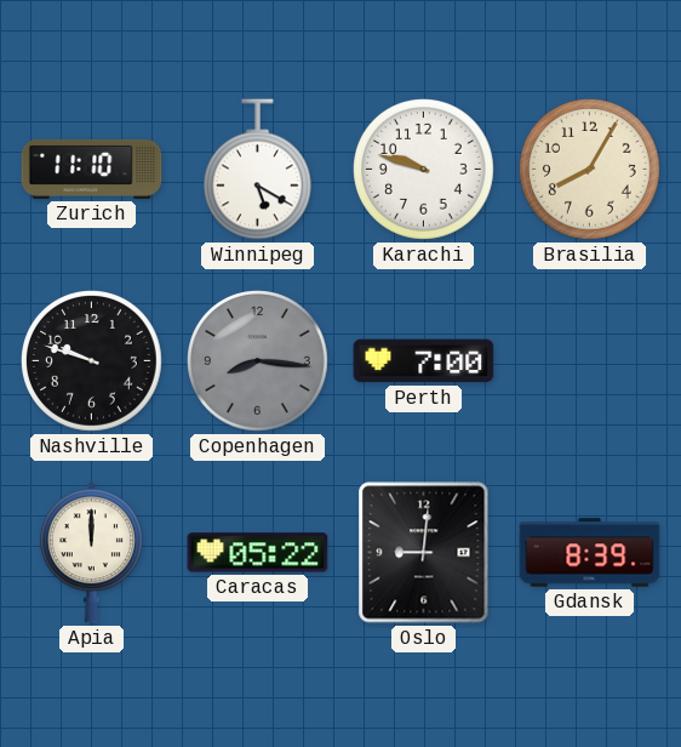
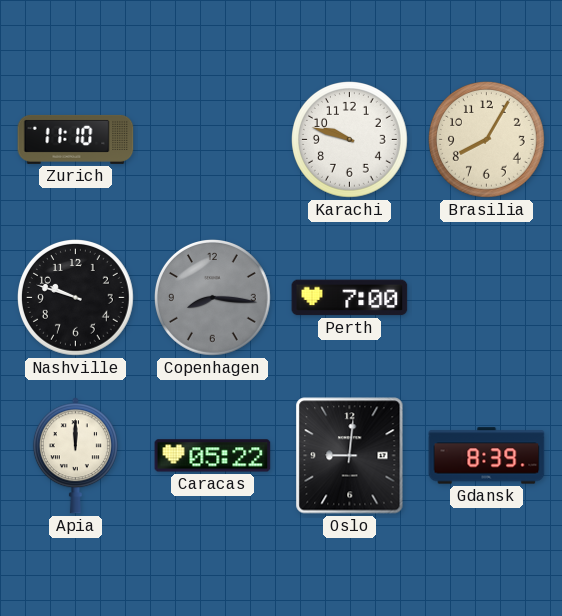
Winnipeg: 5:20 -> none (257, 170)
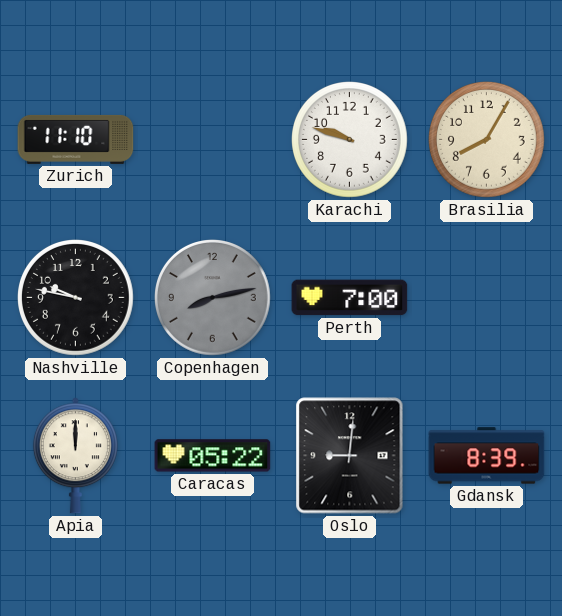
Nashville: 9:48 -> 9:47 (76, 298)
Copenhagen: 8:16 -> 8:13 (213, 298)
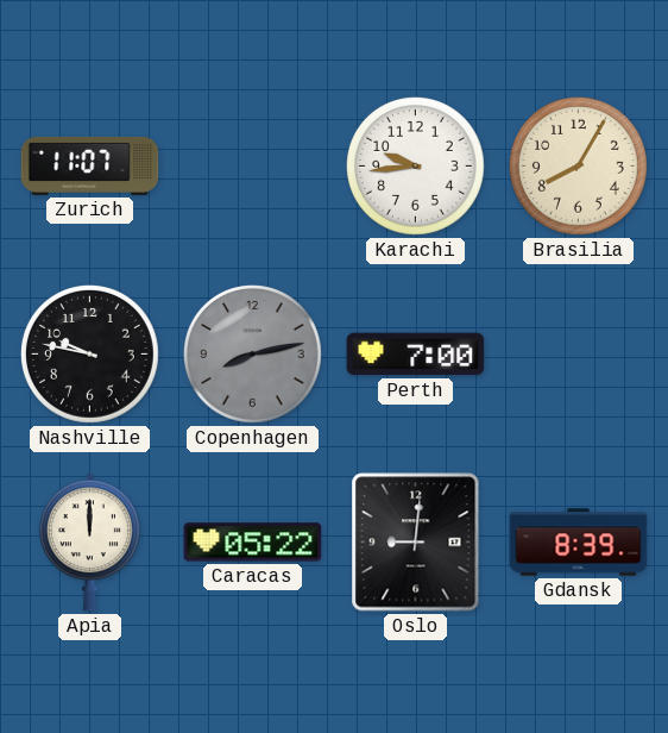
Zurich: 11:10 -> 11:07 (90, 165)
Karachi: 9:48 -> 9:44 (416, 167)
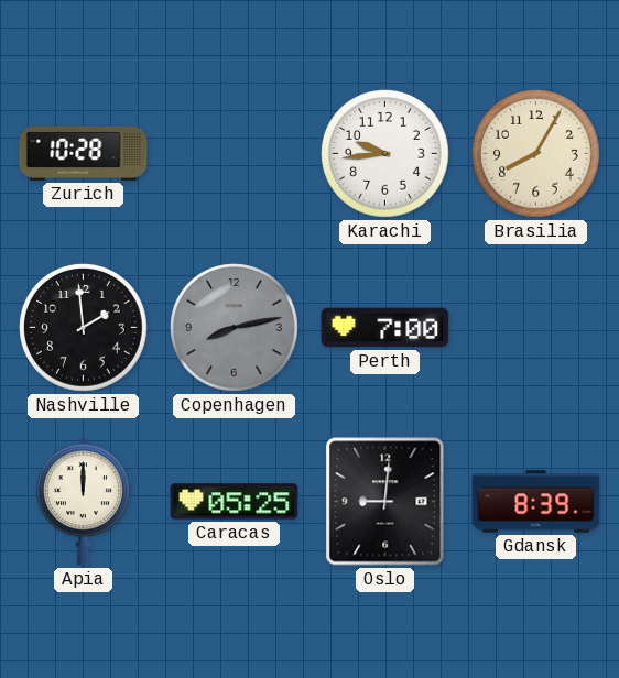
Zurich: 11:07 -> 10:28 (84, 153)
Nashville: 9:47 -> 1:59 (84, 328)
Caracas: 05:22 -> 05:25 (235, 502)
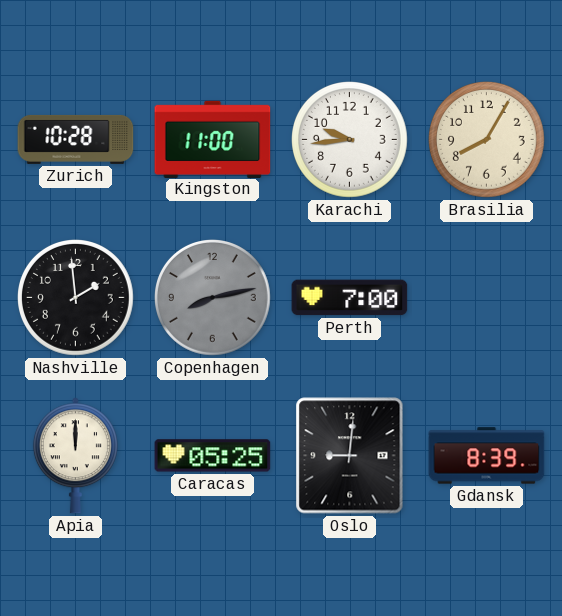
Kingston: none -> 11:00 (213, 139)
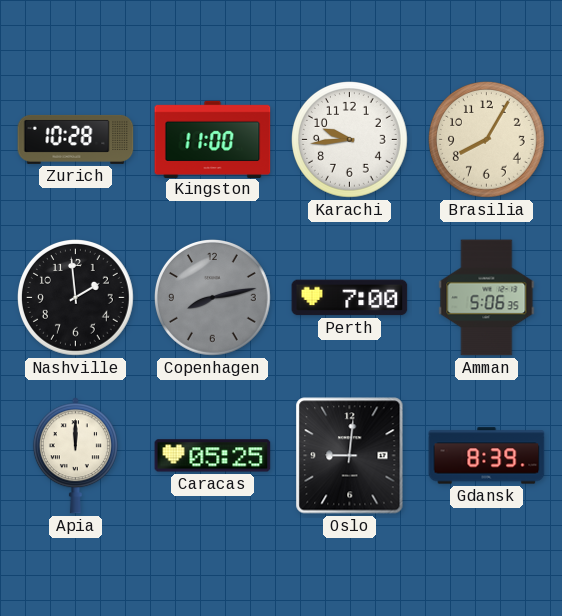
Amman: none -> 5:06 (487, 298)
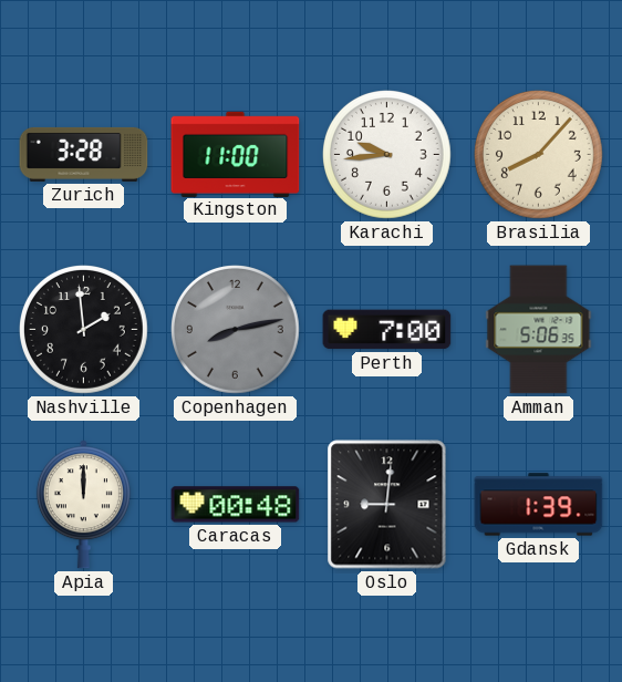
Zurich: 10:28 -> 3:28 (84, 154)
Brasilia: 8:05 -> 8:07 (539, 155)
Caracas: 05:25 -> 00:48 (236, 505)
Gdansk: 8:39 -> 1:39 (539, 505)
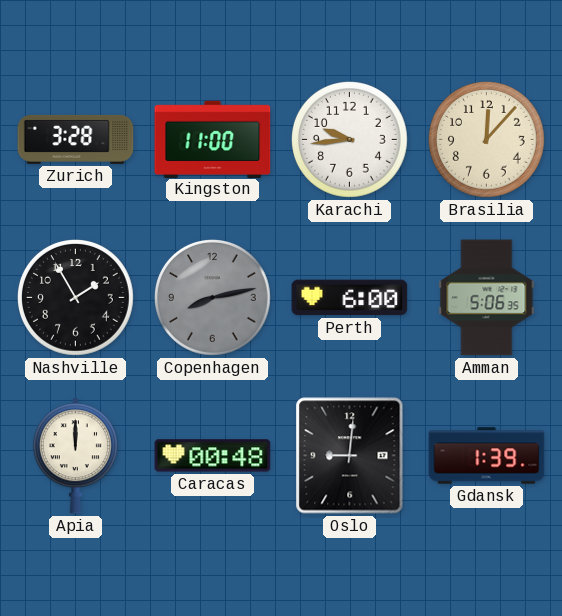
Brasilia: 8:07 -> 12:07 (487, 140)
Nashville: 1:59 -> 1:55 (76, 298)
Perth: 7:00 -> 6:00 (350, 298)
